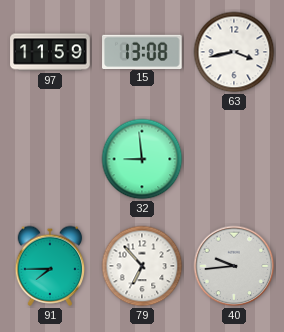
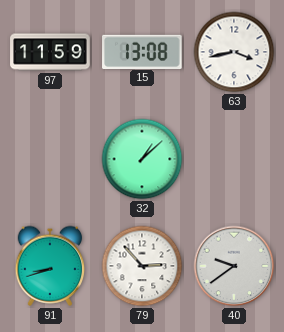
32: 8:59 -> 1:08 (142, 159)
91: 7:45 -> 8:42 (50, 266)
79: 6:53 -> 2:53 (142, 266)
40: 9:44 -> 9:39 (234, 266)
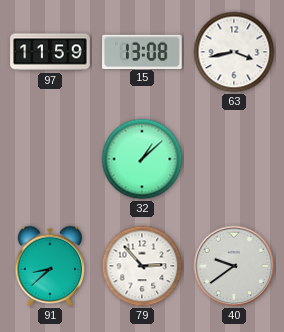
91: 8:42 -> 8:38 (50, 266)
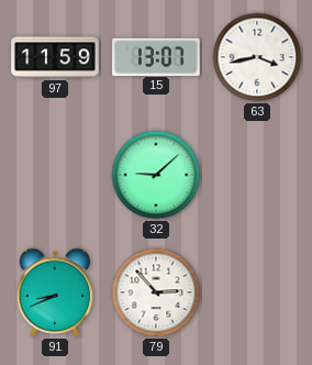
15: 13:08 -> 13:07 (156, 56)
32: 1:08 -> 9:08 (156, 175)
91: 8:38 -> 8:41 (55, 292)
40: 9:39 -> none (234, 266)
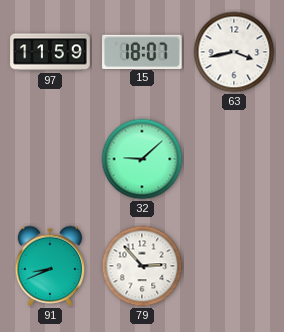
15: 13:07 -> 18:07 (142, 51)
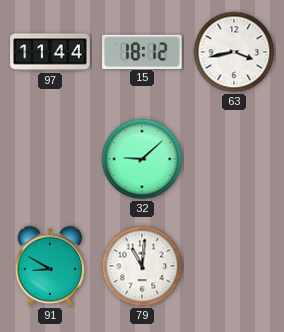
97: 11:59 -> 11:44 (50, 52)
15: 18:07 -> 18:12 (142, 51)
91: 8:41 -> 8:50 (50, 266)
79: 2:53 -> 11:01 (142, 266)
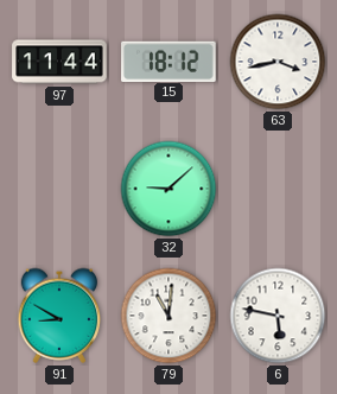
6: none -> 5:47 (278, 316)
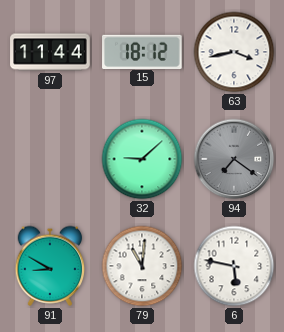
94: none -> 7:21 (234, 159)
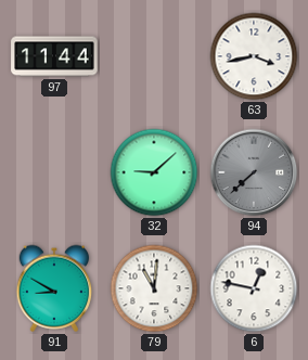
15: 18:12 -> none (142, 51)
94: 7:21 -> 7:38 (254, 172)
6: 5:47 -> 12:47 (254, 288)
